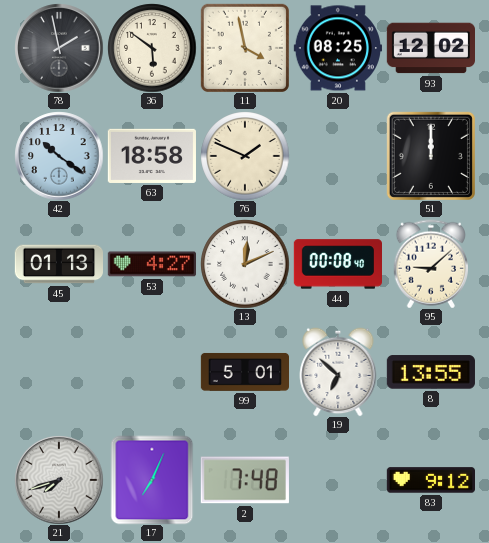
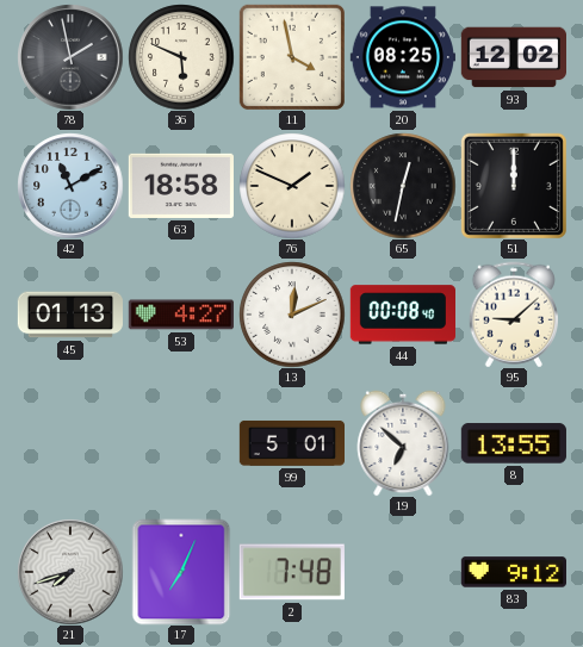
36: 5:51 -> 5:49 (181, 57)
42: 10:21 -> 11:10 (70, 186)
65: none -> 12:32 (403, 186)
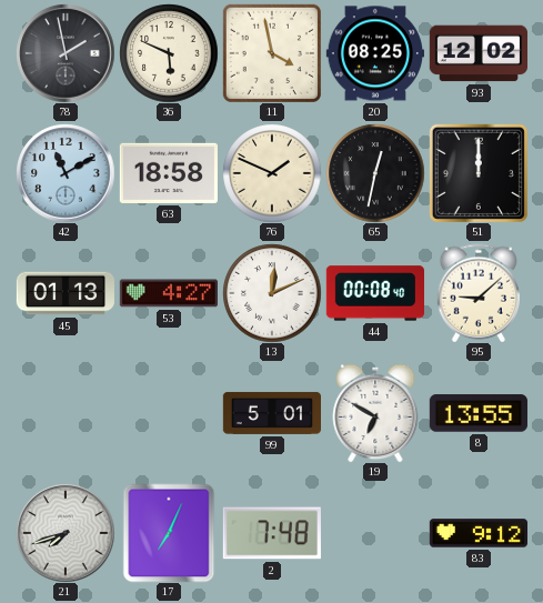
19: 6:52 -> 6:50 (375, 413)
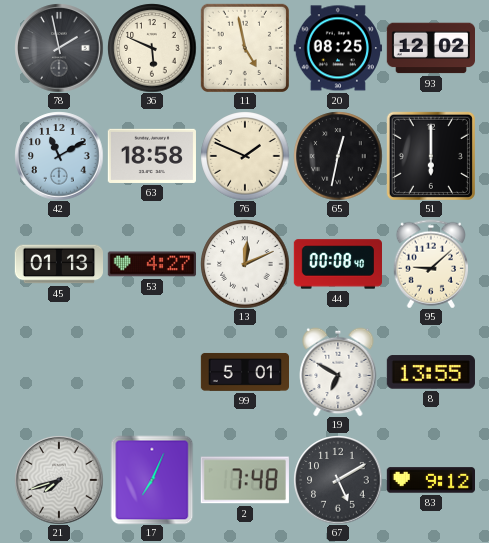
11: 3:58 -> 4:58 (245, 48)
51: 12:00 -> 6:00 (431, 156)
67: none -> 5:10 (338, 480)
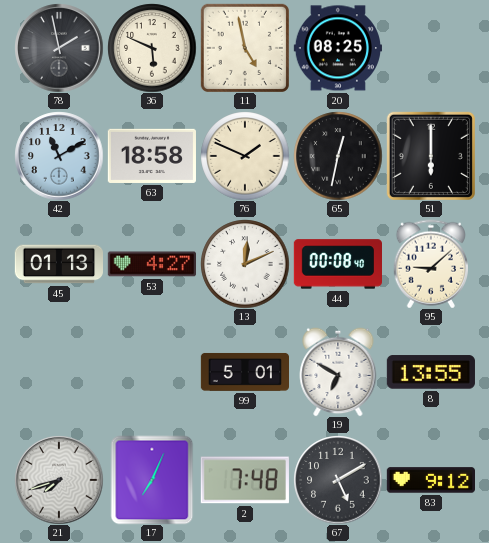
93: 12:02 -> none (430, 48)
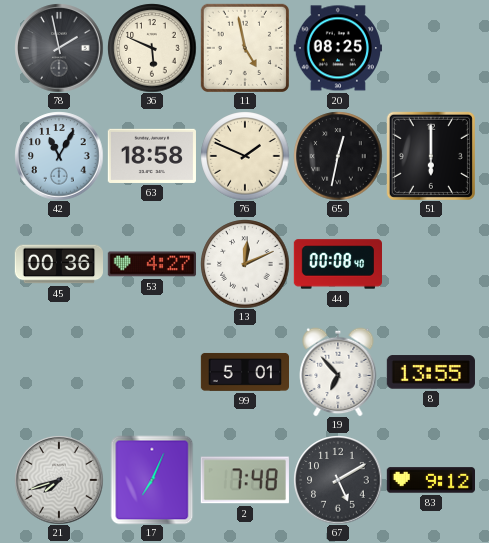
42: 11:10 -> 11:05 (59, 156)
45: 01:13 -> 00:36 (58, 264)
95: 9:08 -> none (430, 264)
19: 6:50 -> 6:53 (338, 372)
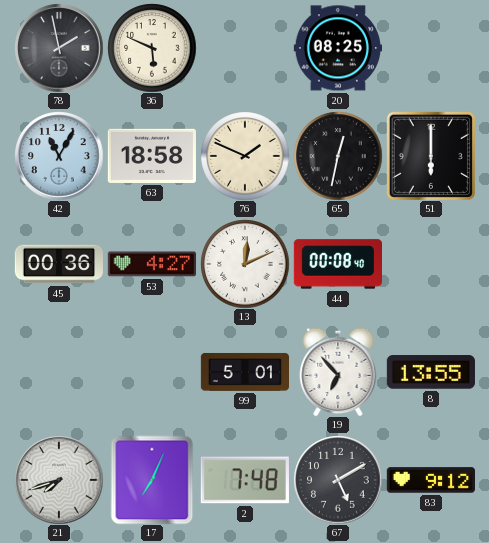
11: 4:58 -> none (245, 48)
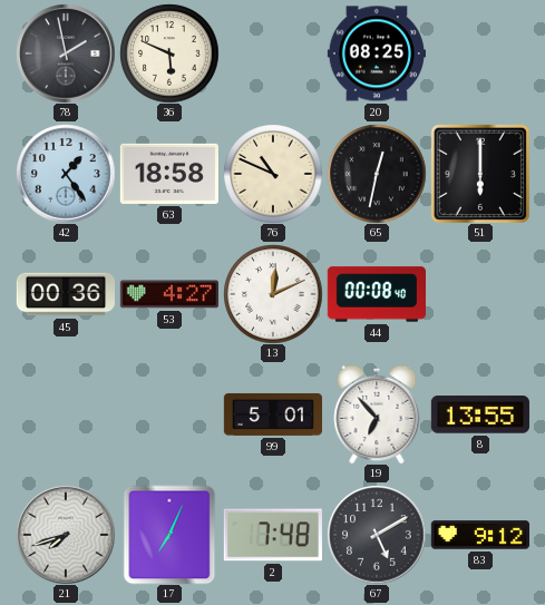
42: 11:05 -> 1:24 (66, 174)
76: 1:49 -> 10:49 (273, 174)
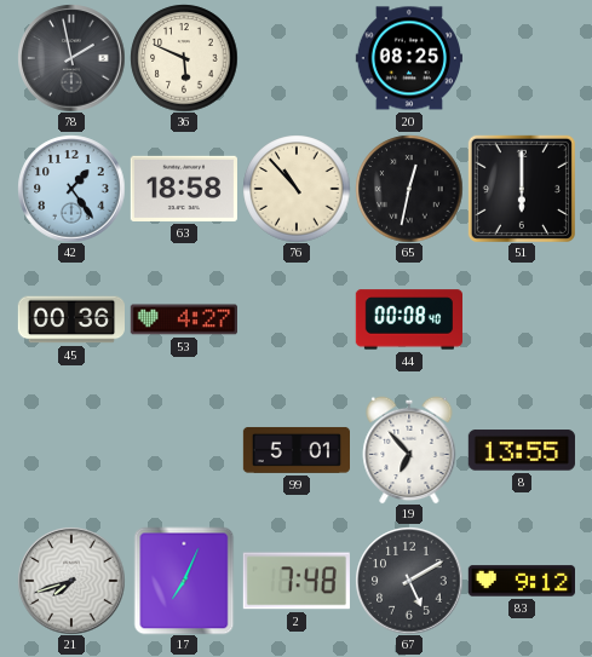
76: 10:49 -> 10:53 (297, 189)
13: 12:11 -> none (273, 294)
